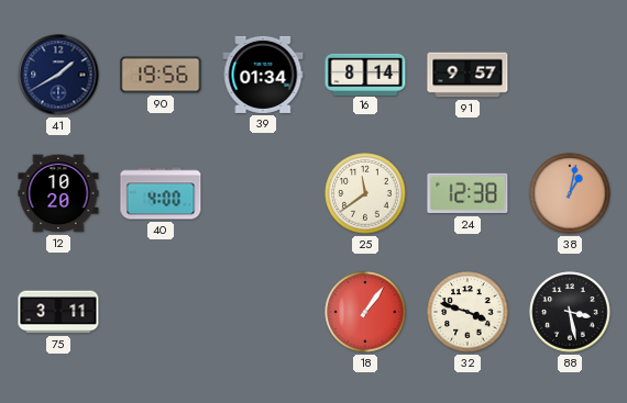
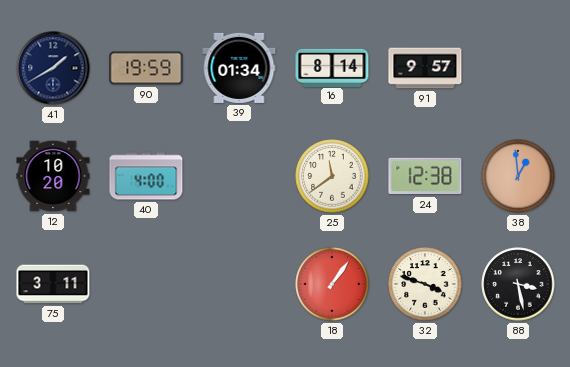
90: 19:56 -> 19:59 (146, 68)
38: 1:02 -> 12:59 (518, 176)
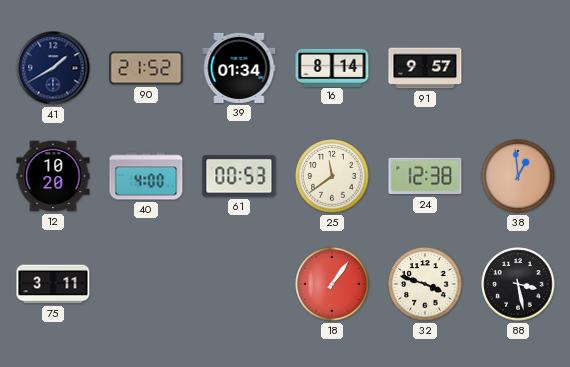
90: 19:59 -> 21:52 (146, 68)
61: none -> 00:53 (239, 176)
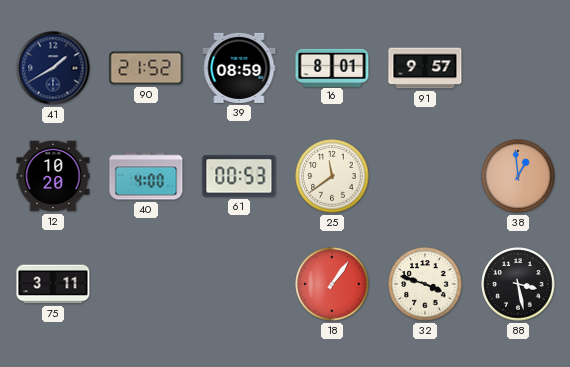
39: 01:34 -> 08:59 (239, 68)
16: 8:14 -> 8:01 (332, 67)
24: 12:38 -> none (425, 176)
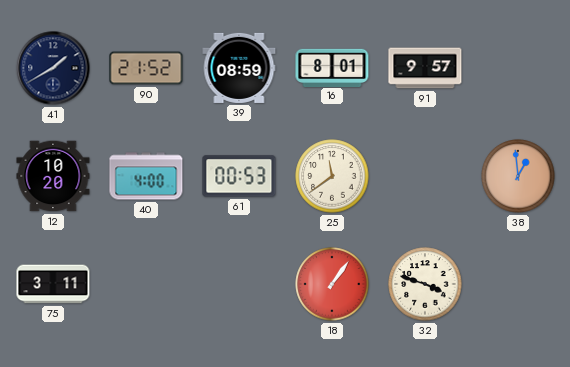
88: 3:28 -> none (518, 284)
